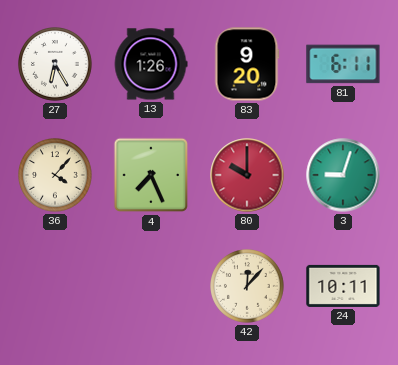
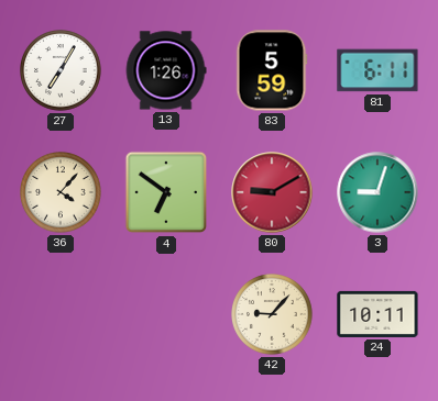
27: 6:25 -> 7:05 (62, 71)
83: 9:20 -> 5:59 (272, 70)
4: 7:26 -> 6:51 (166, 192)
80: 10:00 -> 9:10 (272, 192)
42: 12:07 -> 9:07 (273, 315)
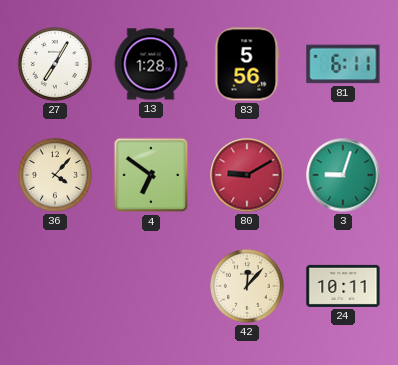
13: 1:26 -> 1:28 (151, 64)
83: 5:59 -> 5:56 (247, 64)
42: 9:07 -> 12:07 (248, 287)
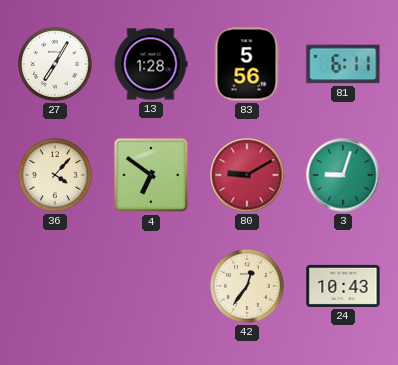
42: 12:07 -> 12:36 (248, 287)
24: 10:11 -> 10:43 (343, 286)
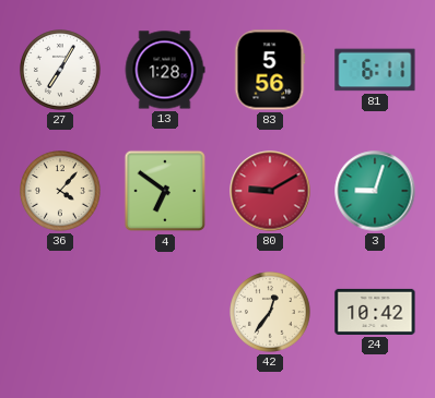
24: 10:43 -> 10:42 (375, 312)
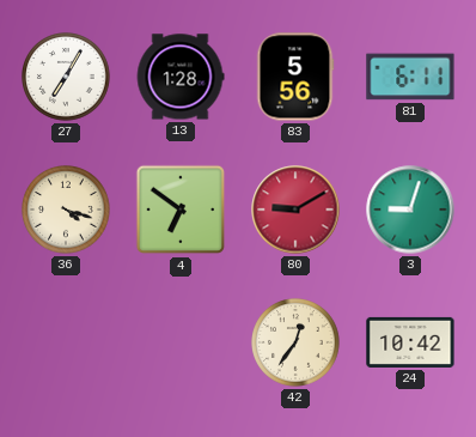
36: 4:07 -> 4:18 (67, 211)
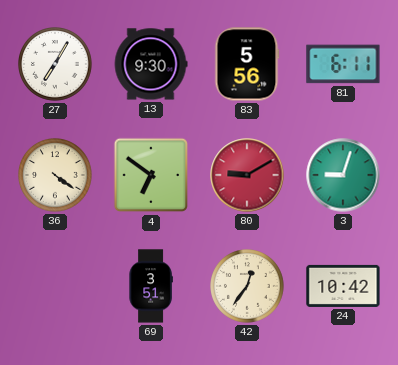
13: 1:28 -> 9:30 (151, 64)
36: 4:18 -> 4:21 (56, 176)
69: none -> 3:51 (151, 286)
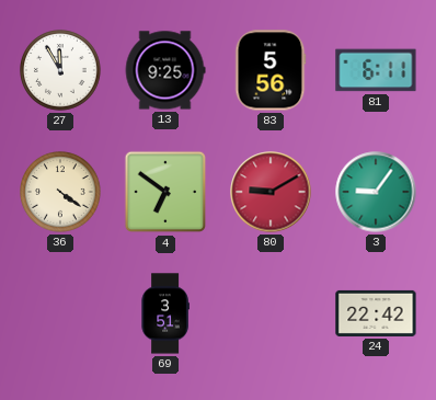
27: 7:05 -> 11:55 (61, 71)
13: 9:30 -> 9:25 (165, 70)
3: 9:03 -> 9:06 (376, 192)
42: 12:36 -> none (248, 287)
24: 10:42 -> 22:42 (376, 313)
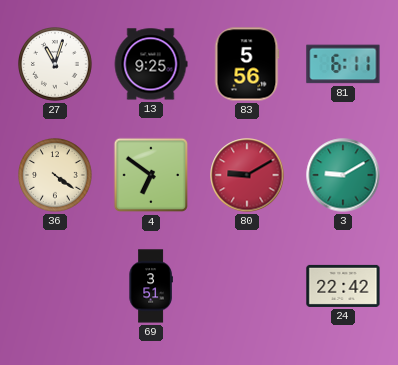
27: 11:55 -> 11:03 (56, 65)
3: 9:06 -> 9:10 (343, 175)
